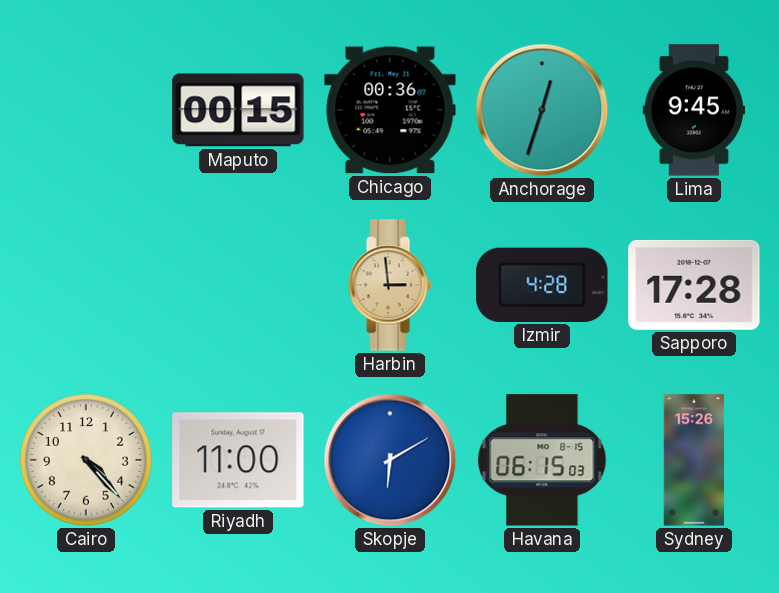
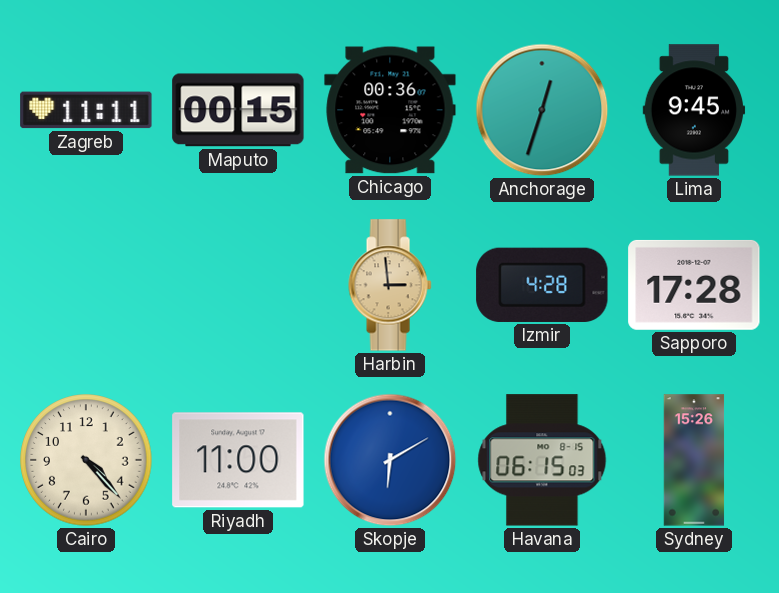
Zagreb: none -> 11:11 (86, 110)
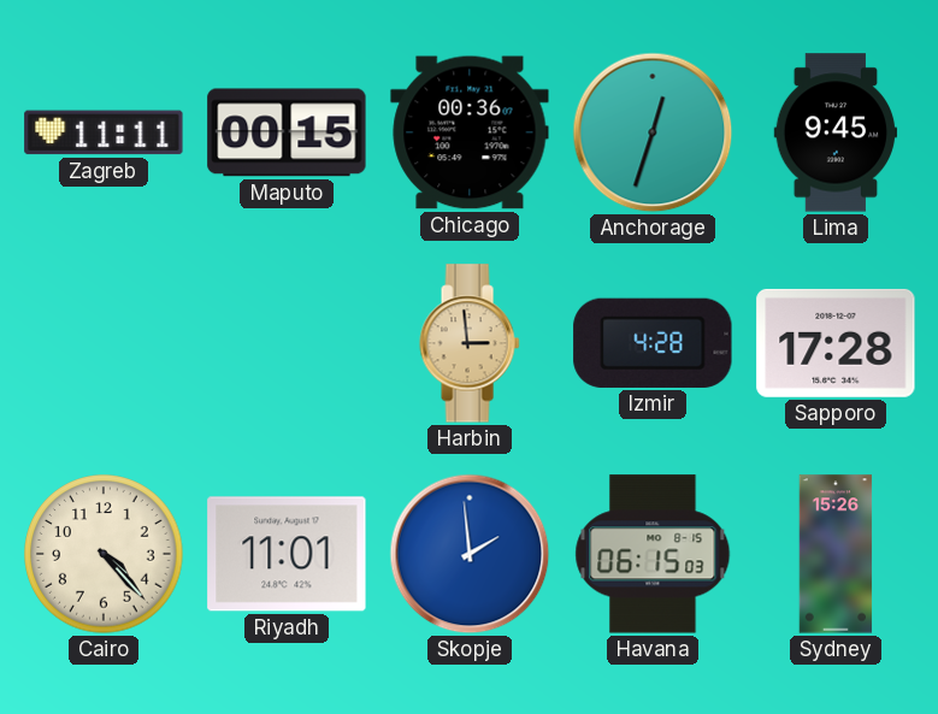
Riyadh: 11:00 -> 11:01 (287, 554)
Skopje: 6:10 -> 1:59 (470, 554)
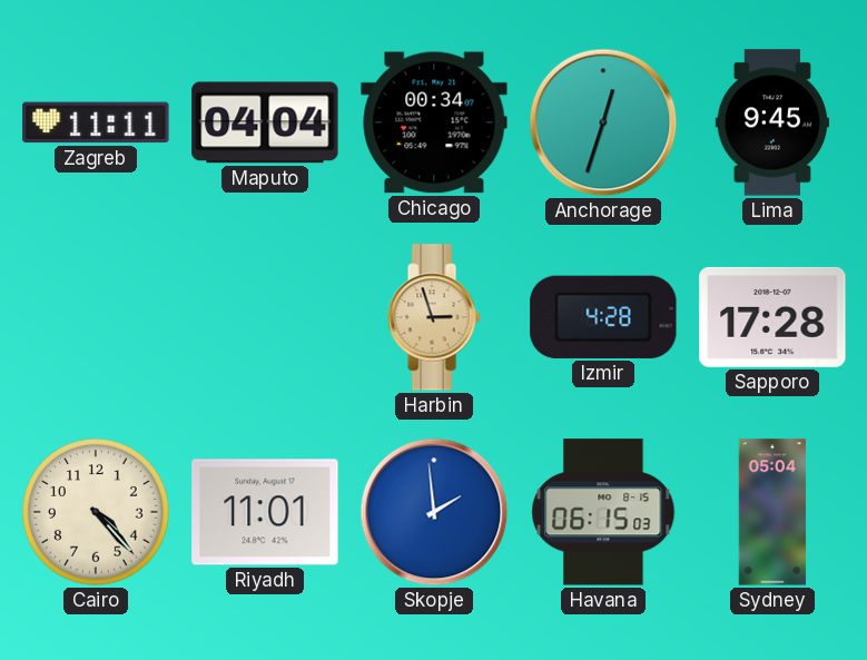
Maputo: 00:15 -> 04:04 (265, 122)
Chicago: 00:36 -> 00:34 (434, 122)
Harbin: 2:59 -> 2:57 (434, 317)
Sydney: 15:26 -> 05:04 (772, 512)
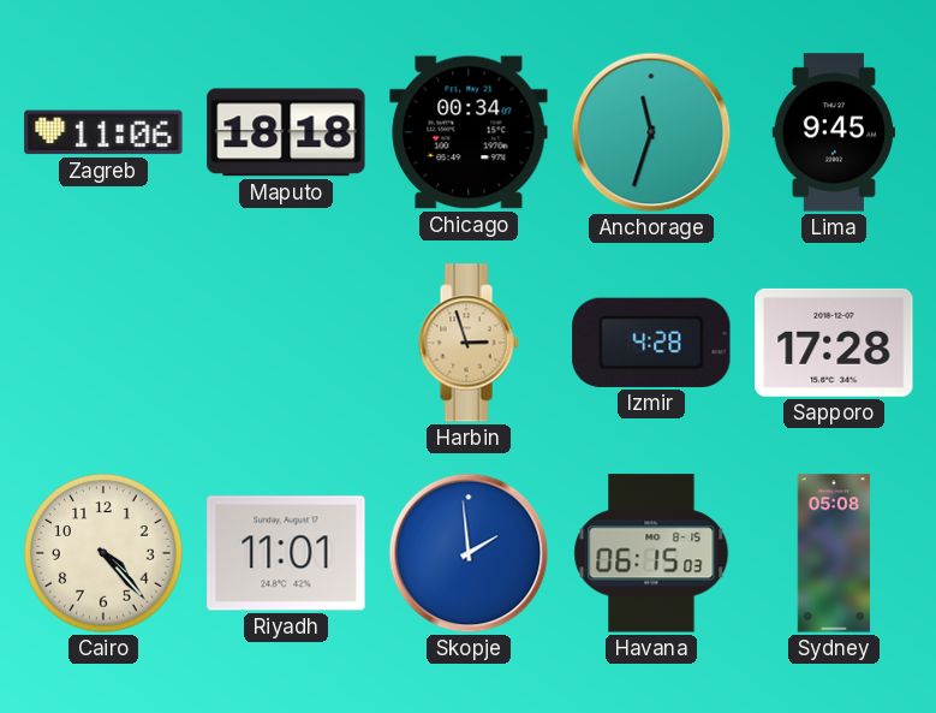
Zagreb: 11:11 -> 11:06 (103, 132)
Maputo: 04:04 -> 18:18 (286, 132)
Anchorage: 12:33 -> 11:33 (651, 132)
Sydney: 05:04 -> 05:08 (834, 553)
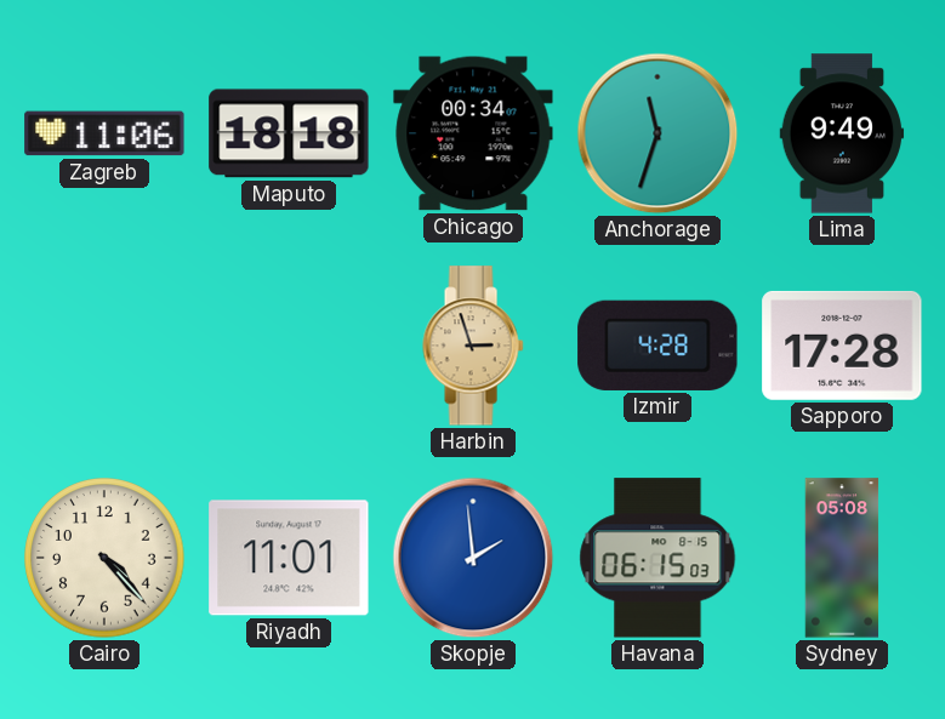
Lima: 9:45 -> 9:49 (842, 133)
